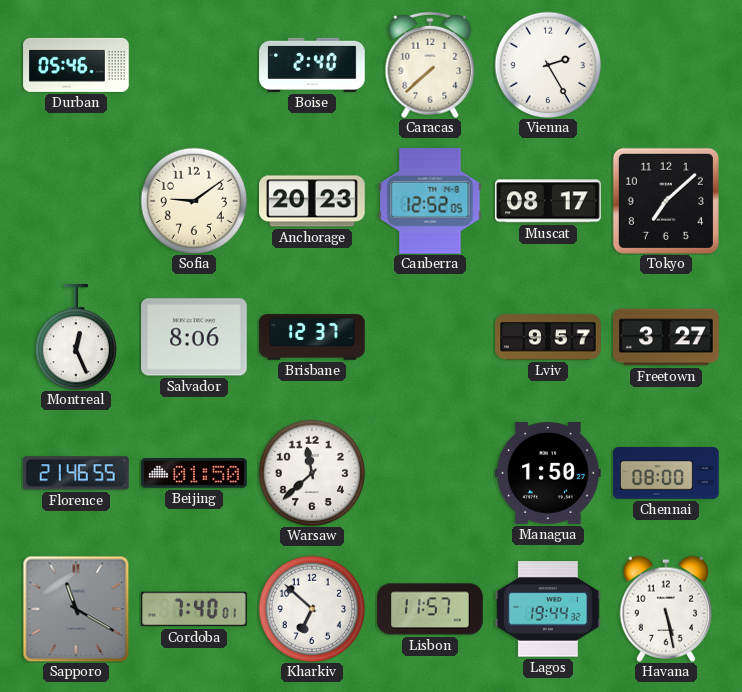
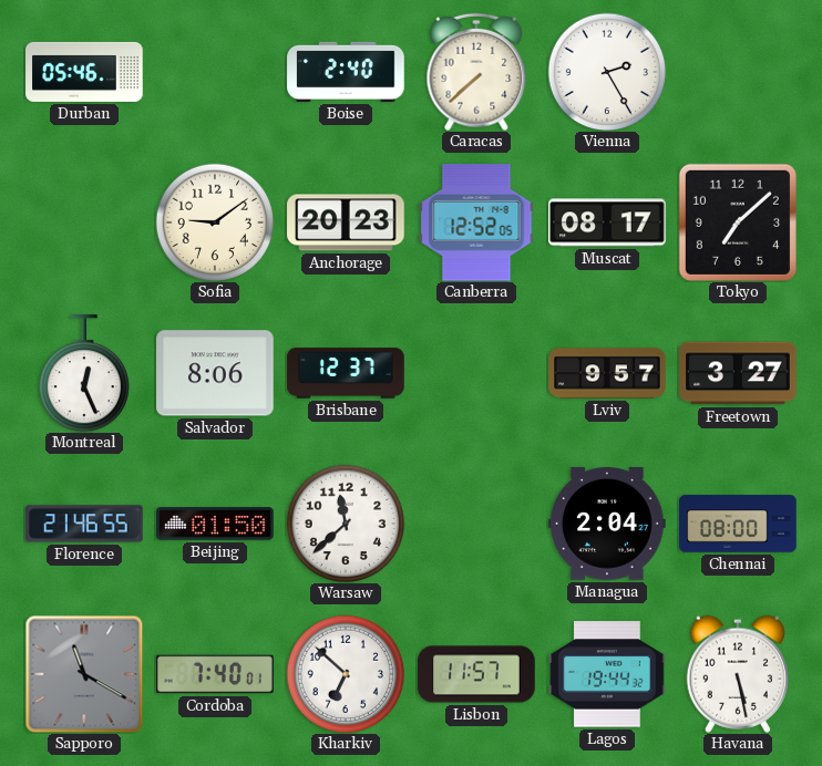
Managua: 1:50 -> 2:04 (607, 525)
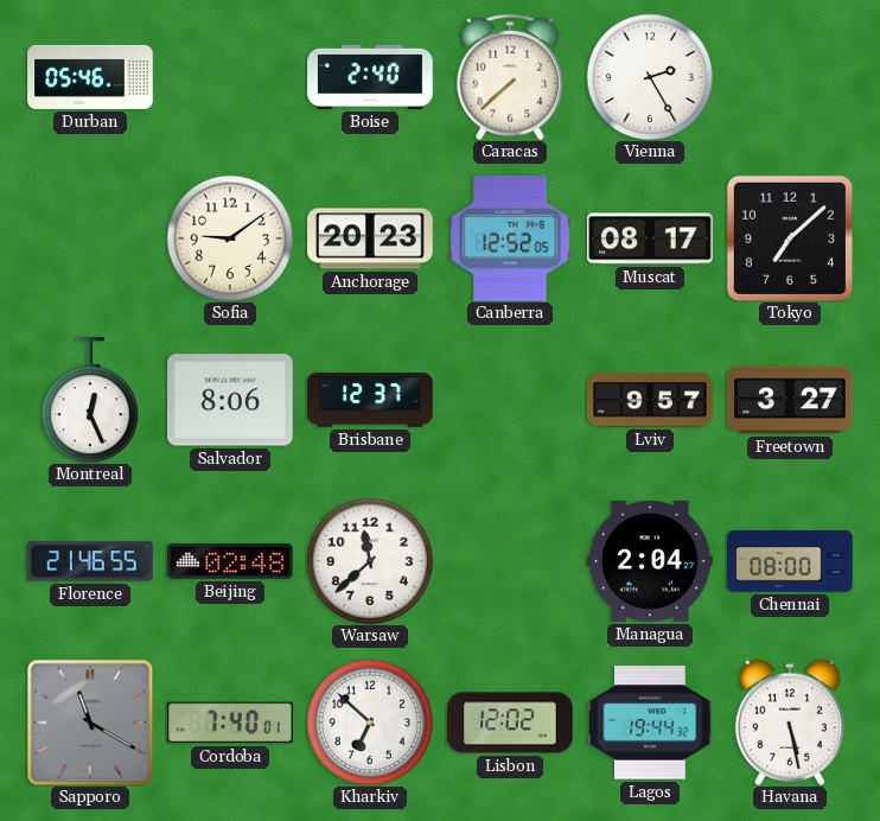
Beijing: 01:50 -> 02:48 (230, 561)
Lisbon: 11:57 -> 12:02 (510, 723)
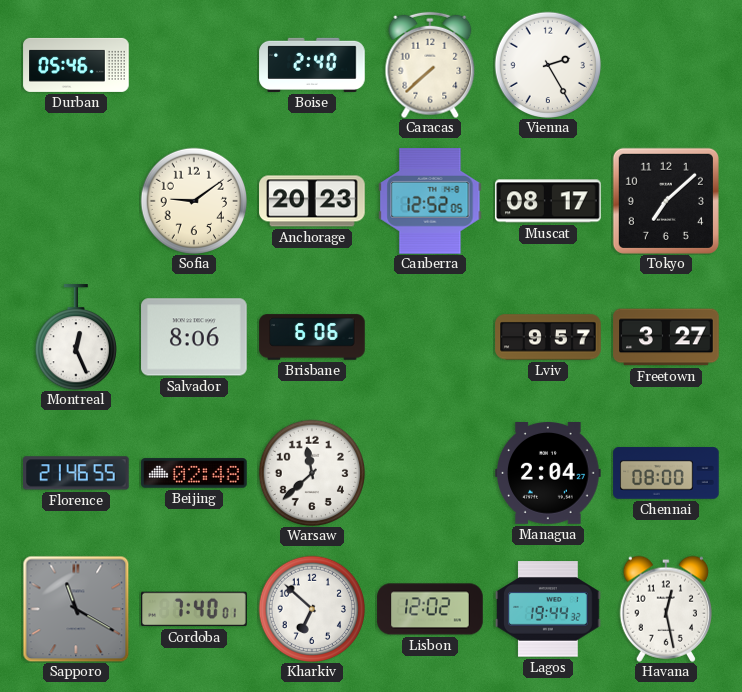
Brisbane: 12:37 -> 6:06 (312, 337)
Havana: 5:28 -> 12:28 (665, 609)
